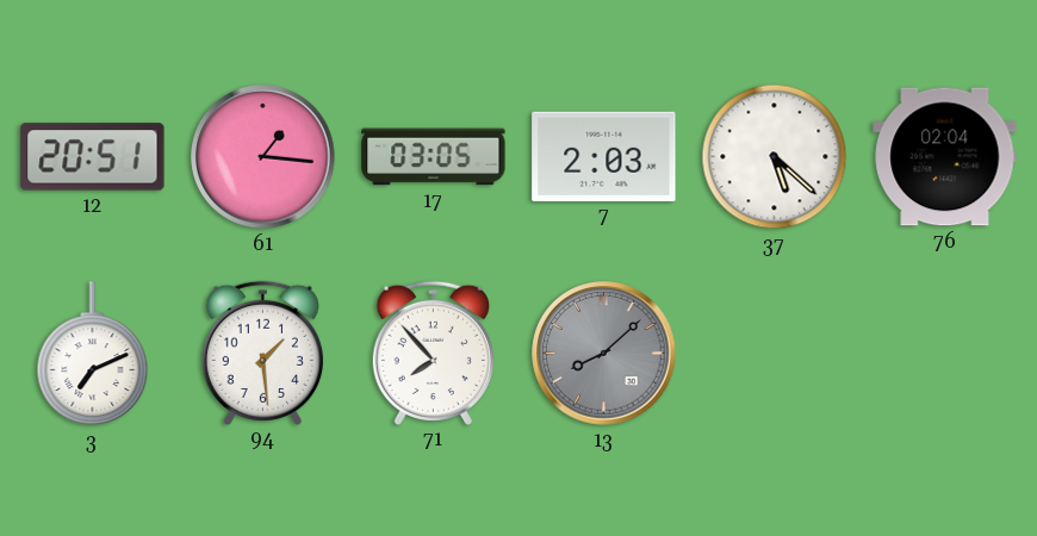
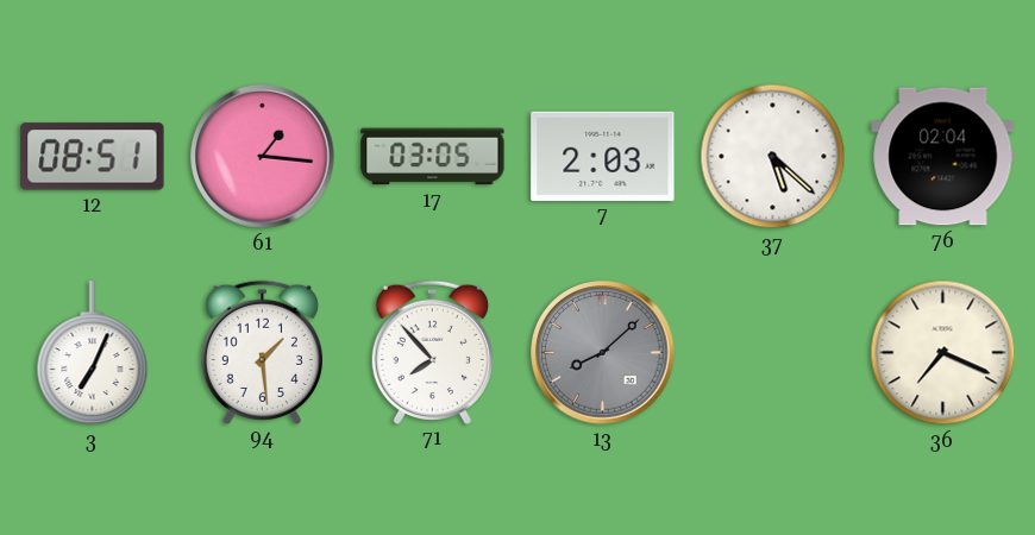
12: 20:51 -> 08:51 (93, 157)
3: 7:11 -> 7:04 (93, 353)
36: none -> 7:19 (943, 353)
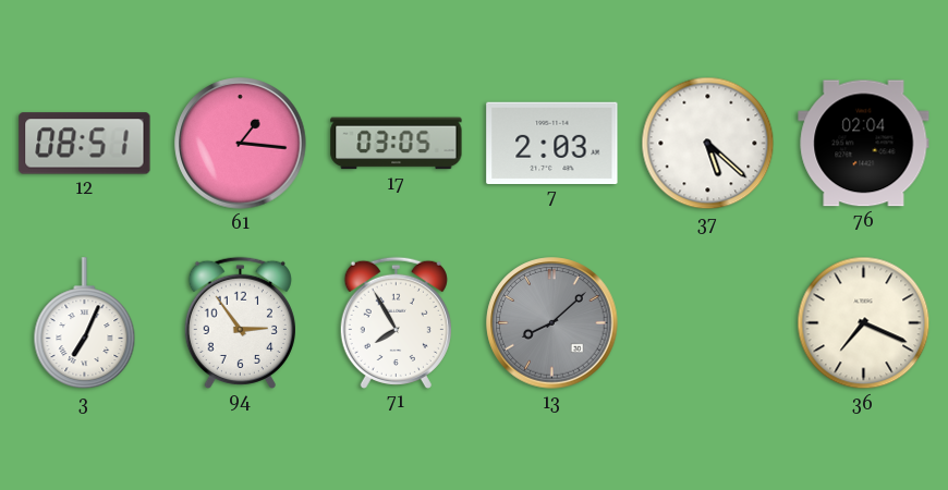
94: 1:29 -> 2:54 (240, 322)
71: 7:53 -> 7:55 (396, 322)
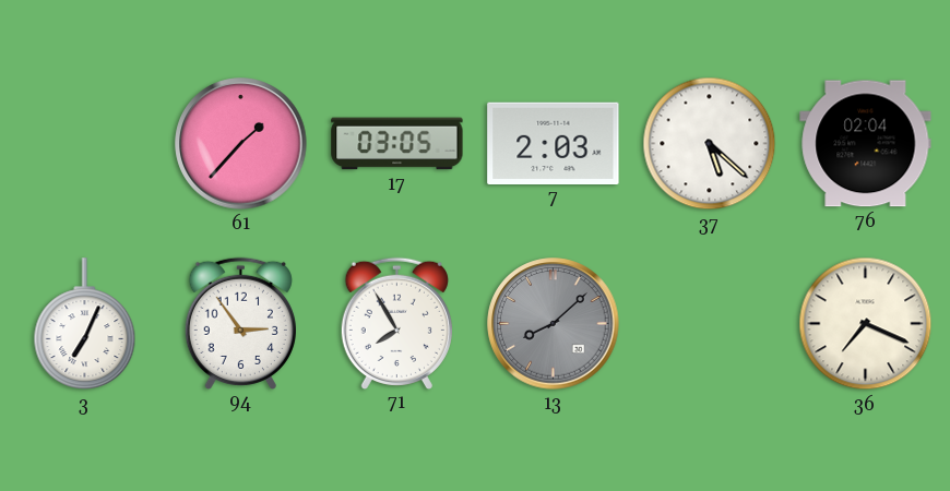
12: 08:51 -> none (85, 144)
61: 1:16 -> 1:37 (241, 144)
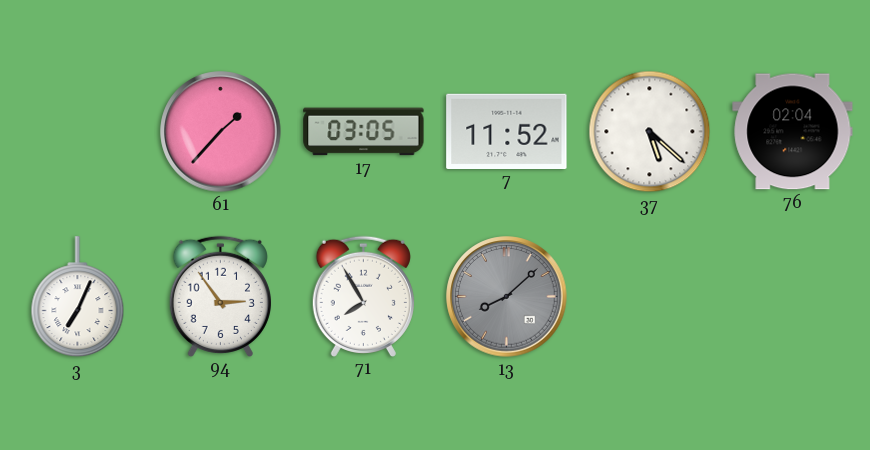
7: 2:03 -> 11:52 (507, 131)
36: 7:19 -> none (866, 324)
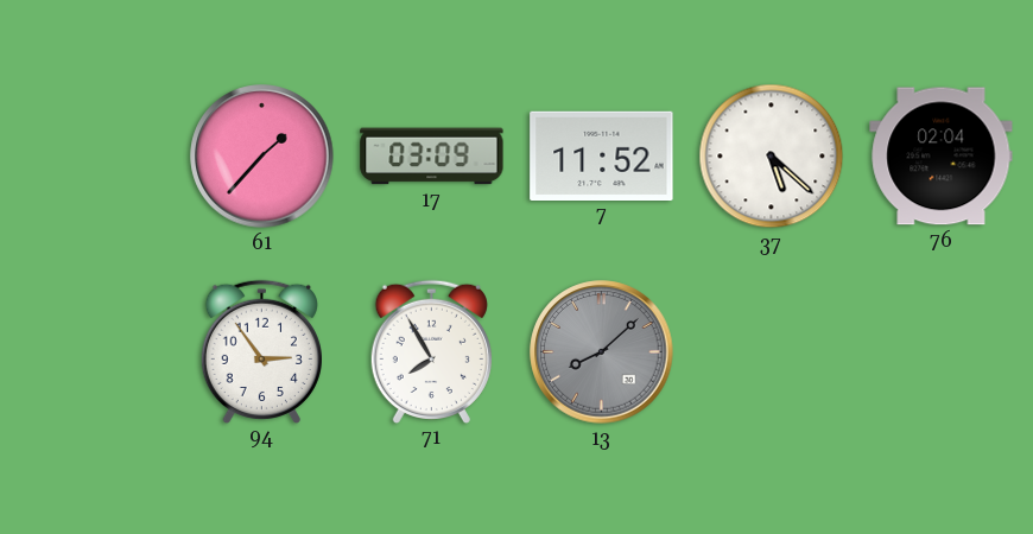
17: 03:05 -> 03:09 (432, 157)
3: 7:04 -> none (78, 297)
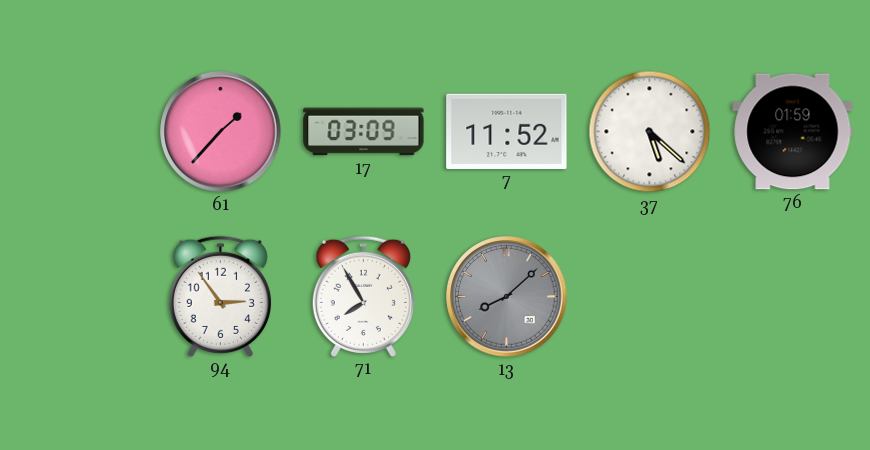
76: 02:04 -> 01:59 (793, 132)
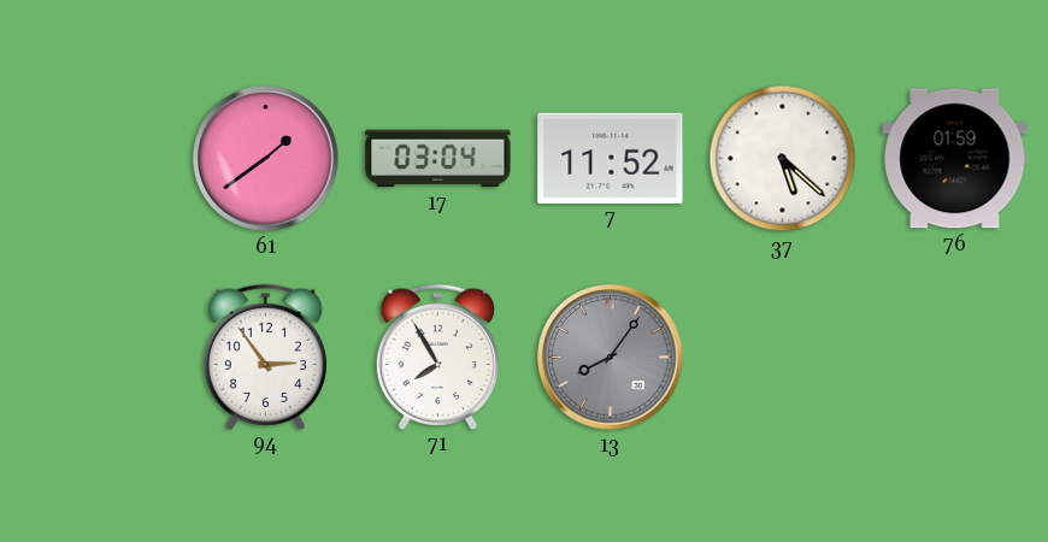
61: 1:37 -> 1:39 (266, 159)
17: 03:09 -> 03:04 (438, 159)
13: 8:08 -> 8:06 (611, 358)
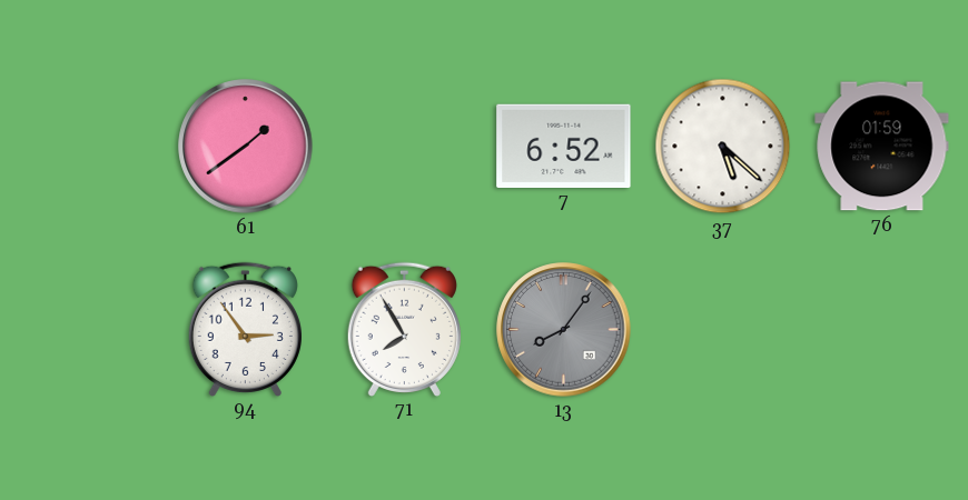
17: 03:04 -> none (438, 159)
7: 11:52 -> 6:52 (564, 146)
